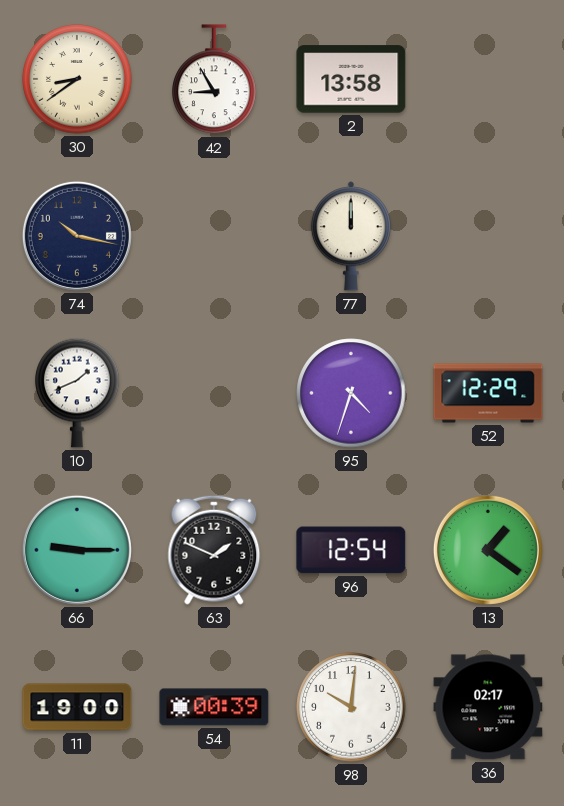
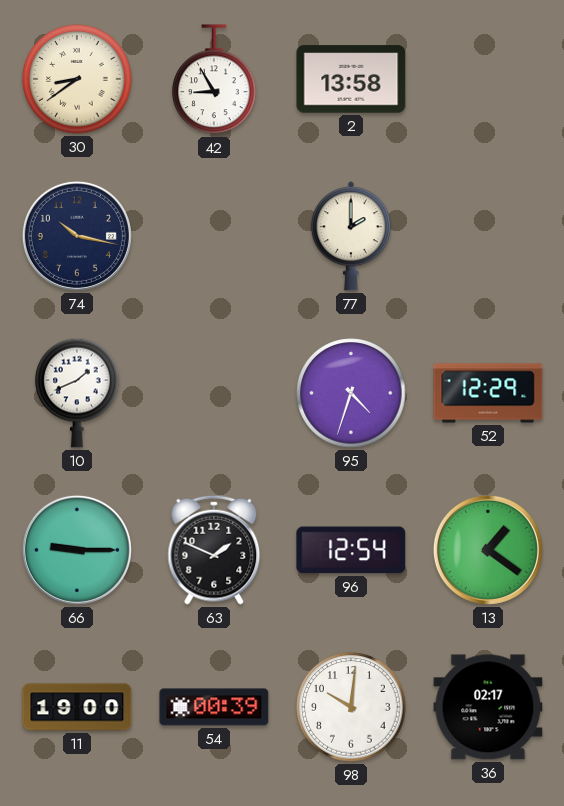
77: 12:00 -> 2:00 (351, 236)
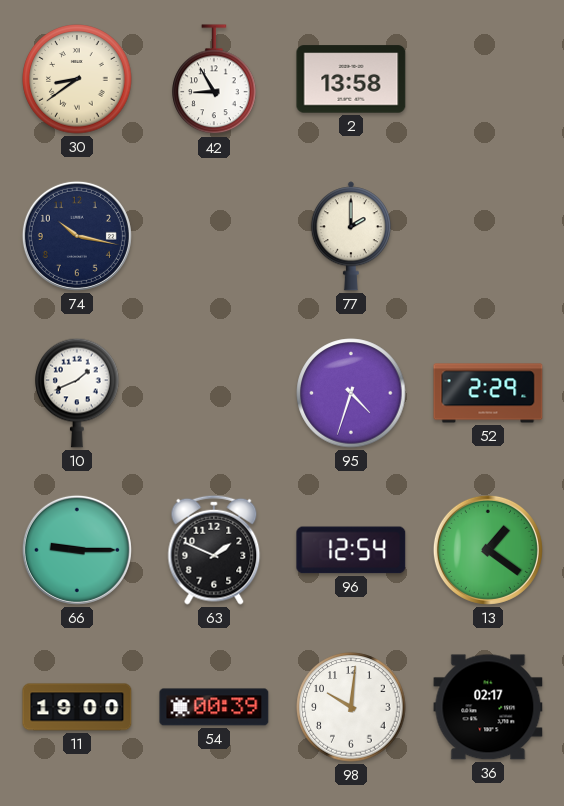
52: 12:29 -> 2:29 (488, 393)
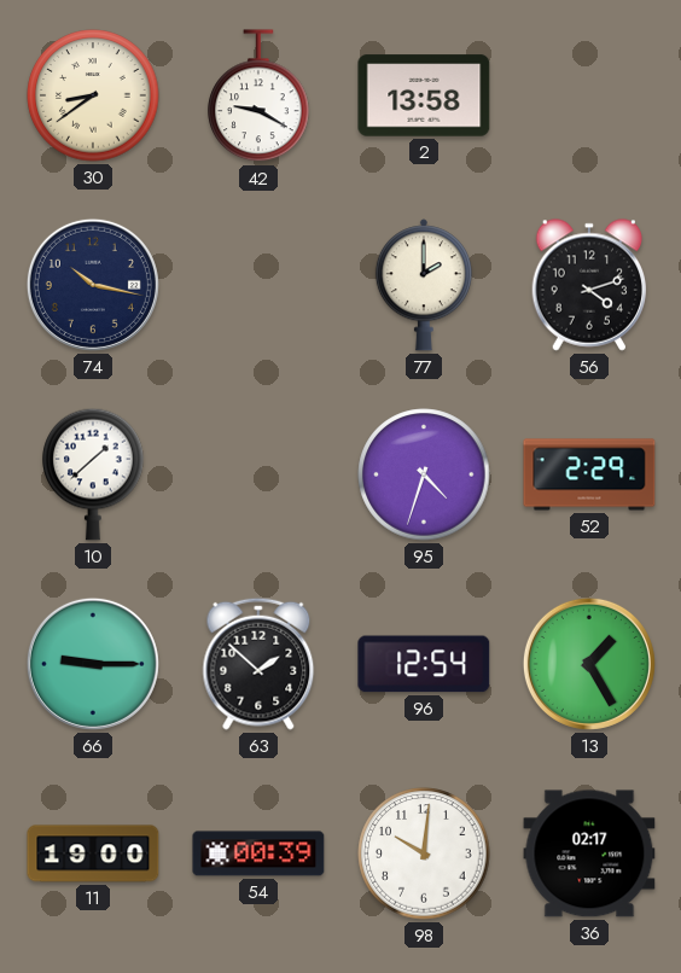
42: 8:55 -> 9:20 (258, 97)
56: none -> 4:12 (589, 285)
10: 1:41 -> 1:38 (93, 474)
63: 1:49 -> 1:52 (258, 664)
13: 1:21 -> 1:25 (589, 664)
